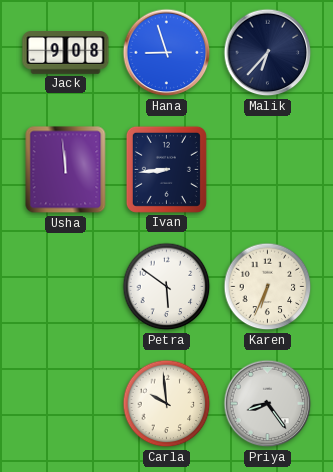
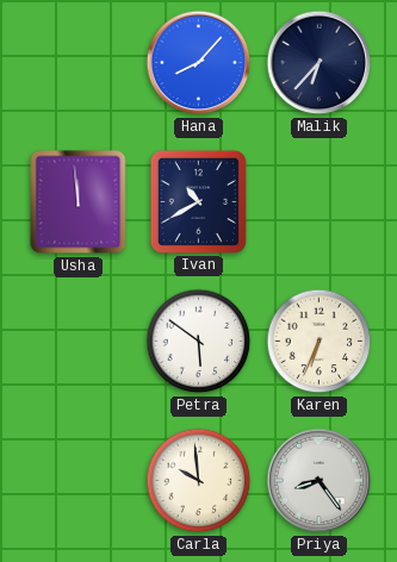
Jack: 9:08 -> none (66, 53)
Hana: 8:57 -> 8:07 (199, 63)
Ivan: 8:44 -> 10:40 (198, 201)
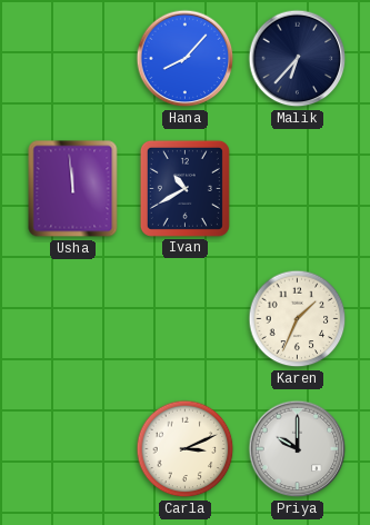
Petra: 5:51 -> none (199, 342)
Karen: 6:34 -> 1:34 (298, 319)
Carla: 9:59 -> 3:11 (186, 449)
Priya: 8:24 -> 10:00 (298, 449)
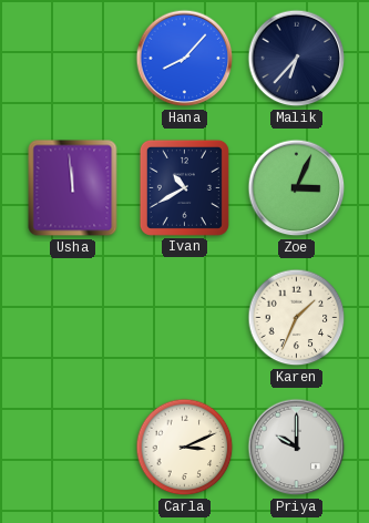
Zoe: none -> 3:04 (297, 188)
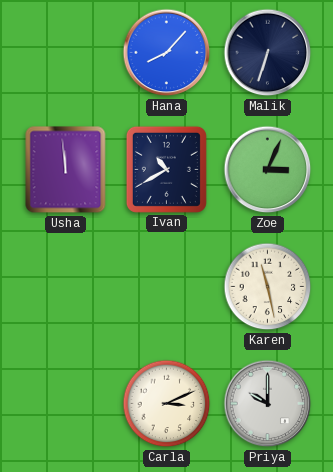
Malik: 6:37 -> 6:33 (268, 53)
Karen: 1:34 -> 11:28 (268, 287)
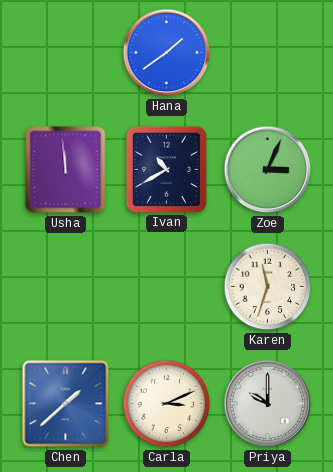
Hana: 8:07 -> 1:39 (167, 53)
Malik: 6:33 -> none (268, 53)
Karen: 11:28 -> 11:33 (268, 287)
Chen: none -> 1:38 (66, 404)
